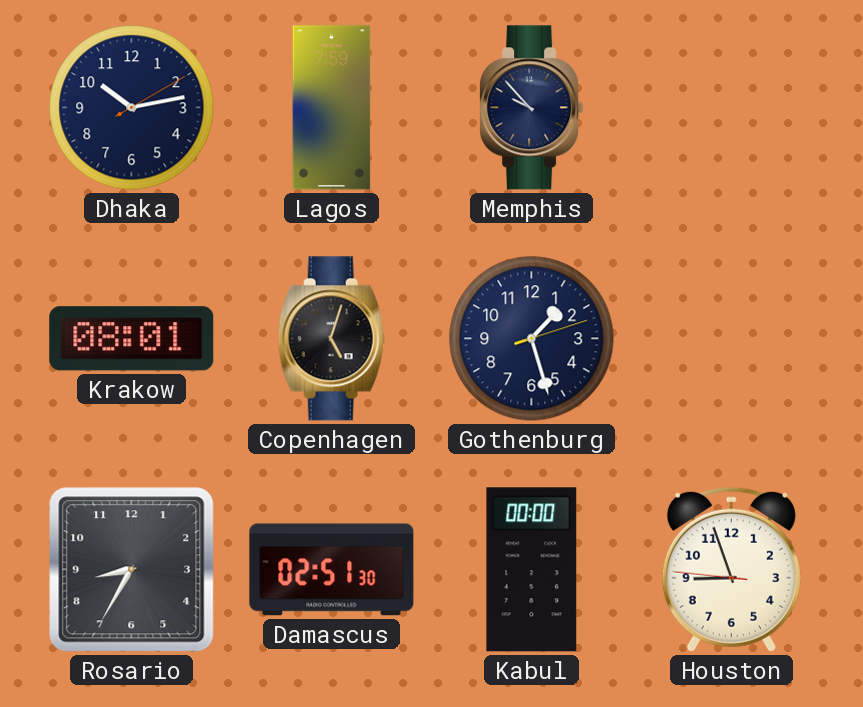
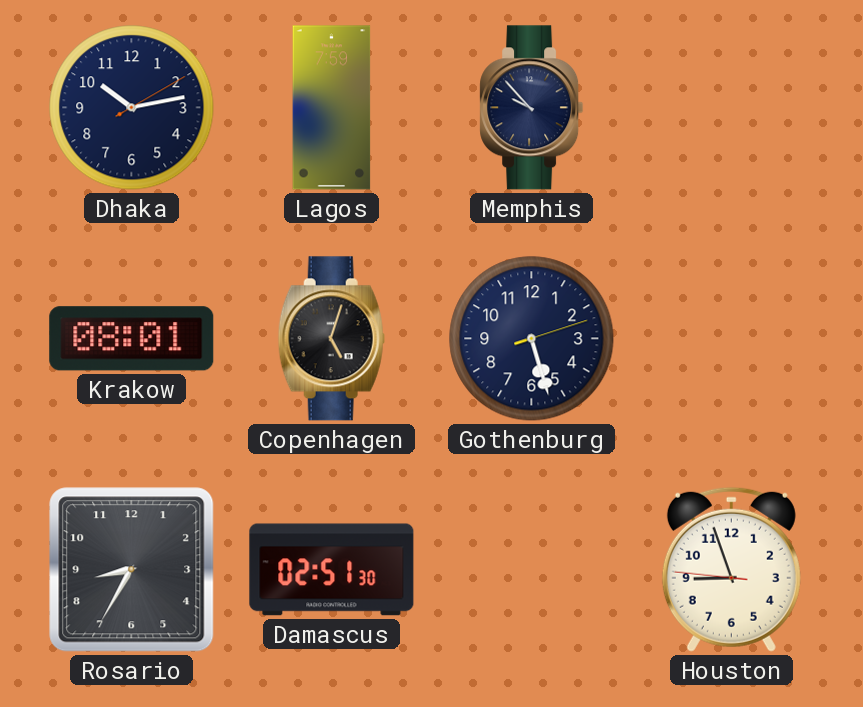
Gothenburg: 1:27 -> 5:27 (532, 339)
Kabul: 00:00 -> none (532, 570)
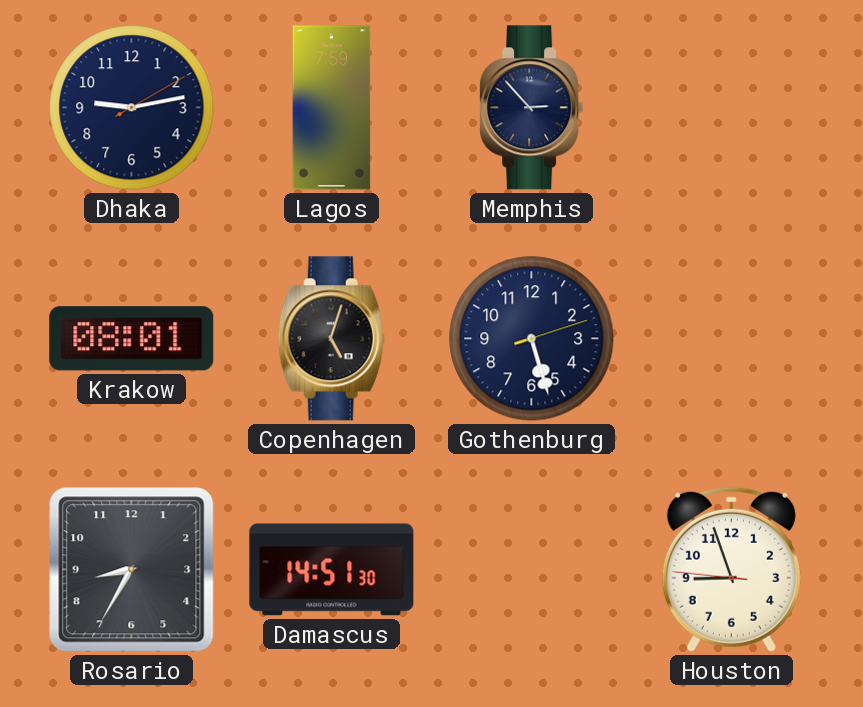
Dhaka: 10:13 -> 9:13 (132, 108)
Memphis: 9:53 -> 2:53 (532, 108)
Damascus: 02:51 -> 14:51 (332, 570)
